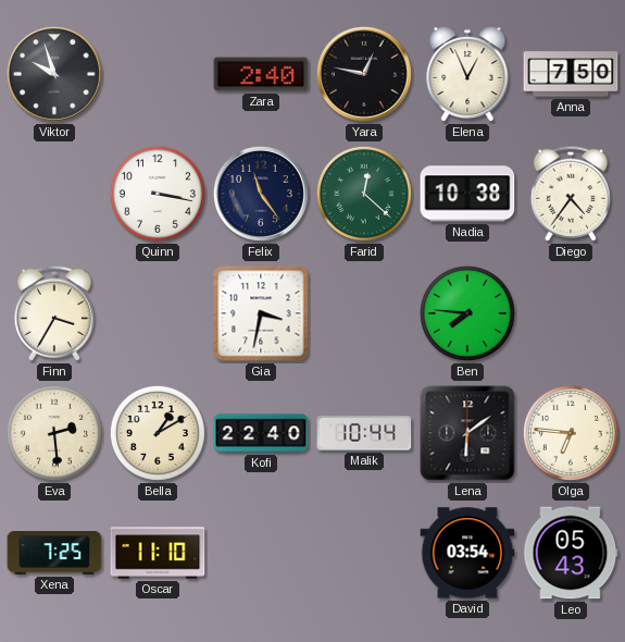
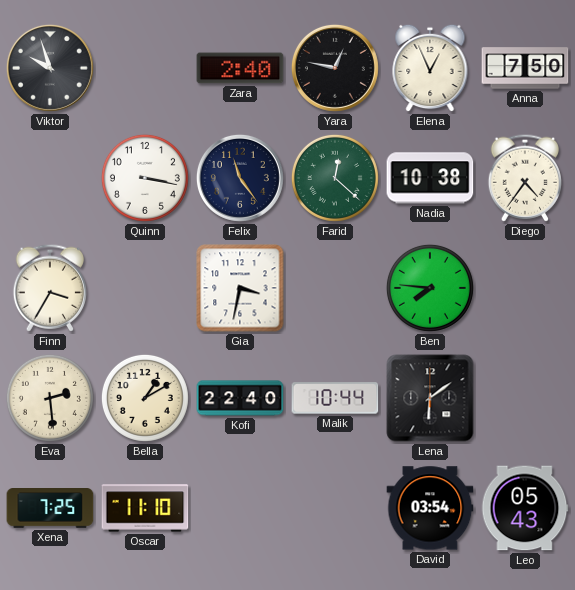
Olga: 6:46 -> none (571, 433)
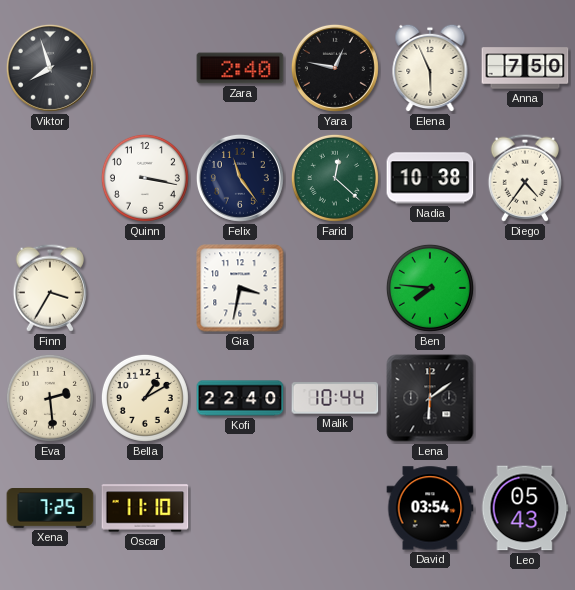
Viktor: 9:57 -> 7:57 (50, 68)
Elena: 12:56 -> 5:56 (430, 68)
